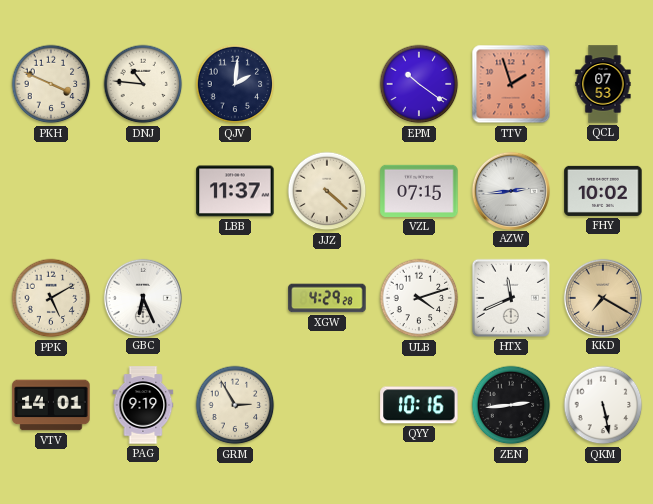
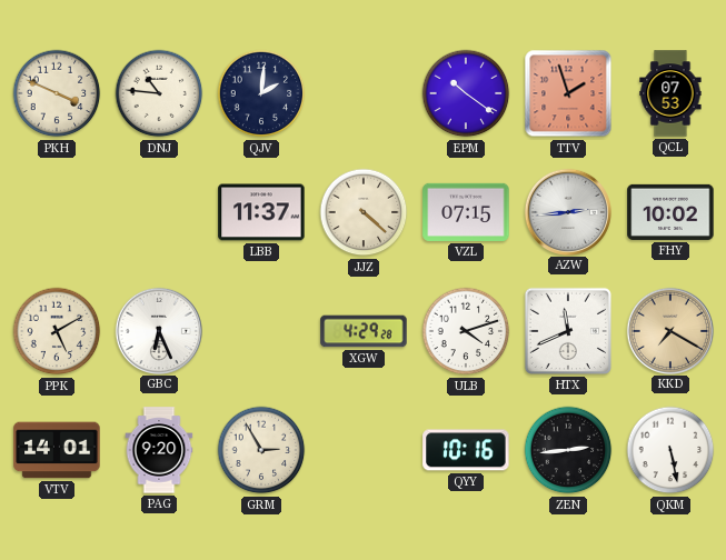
PAG: 9:19 -> 9:20 (159, 450)
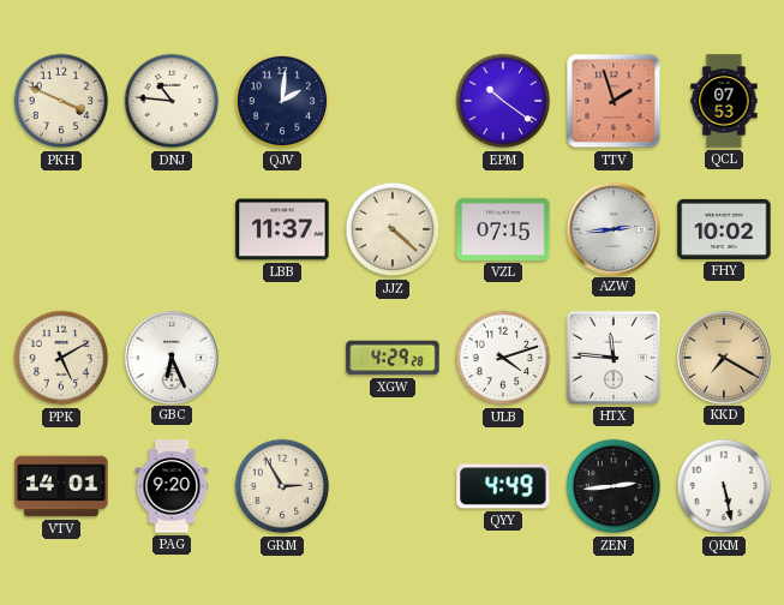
HTX: 11:41 -> 11:46 (614, 358)
QYY: 10:16 -> 4:49 (503, 486)
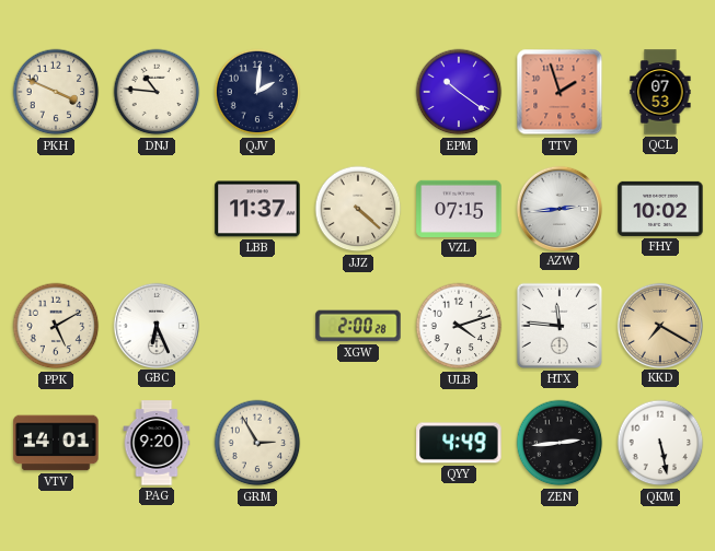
XGW: 4:29 -> 2:00 (358, 326)
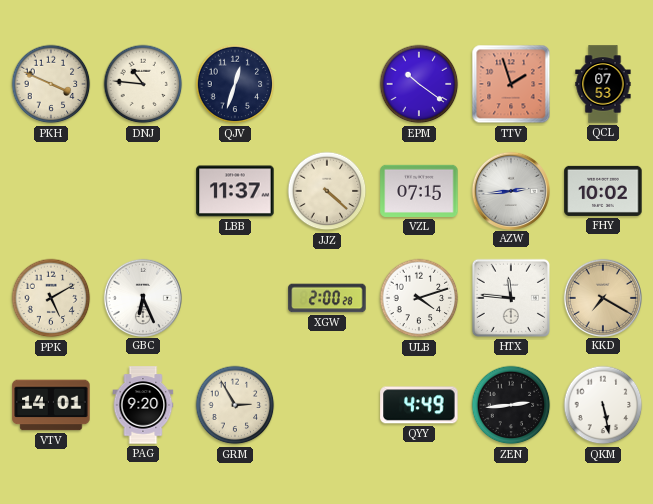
QJV: 2:01 -> 12:33 (235, 84)
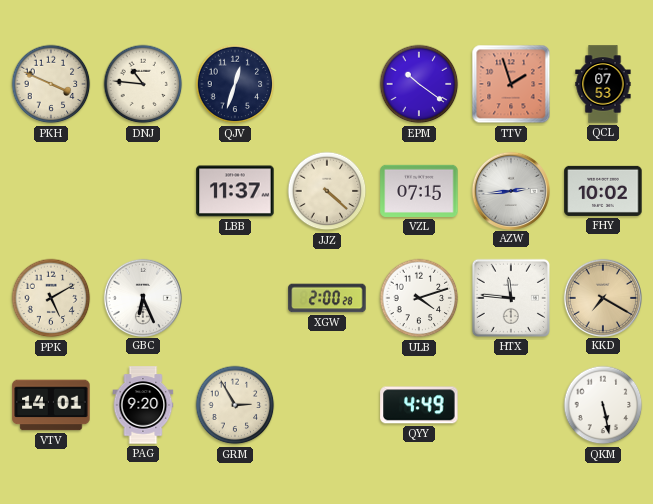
ZEN: 2:44 -> none (511, 405)
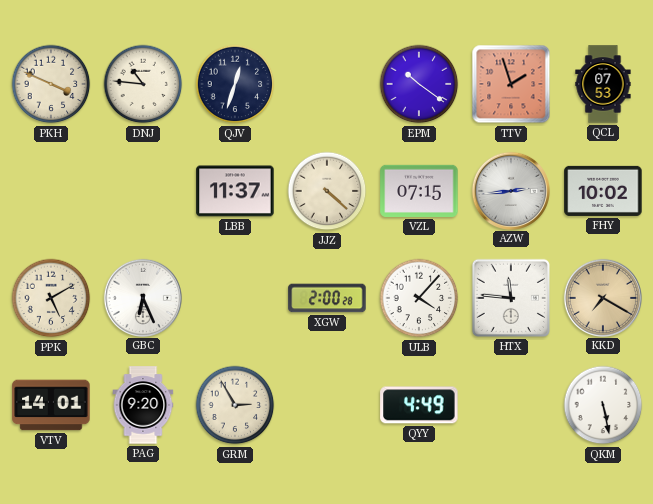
ULB: 4:12 -> 4:07 (419, 298)
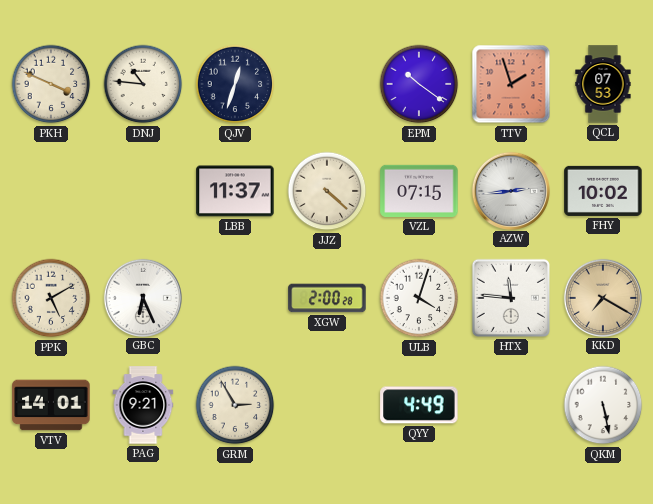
ULB: 4:07 -> 4:03 (419, 298)
PAG: 9:20 -> 9:21 (143, 405)
